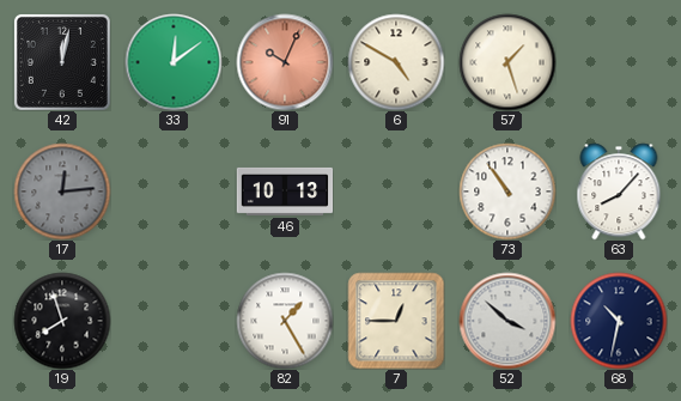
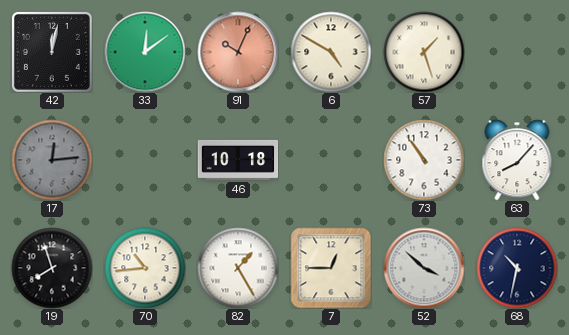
46: 10:13 -> 10:18 (238, 160)
70: none -> 10:44 (145, 268)
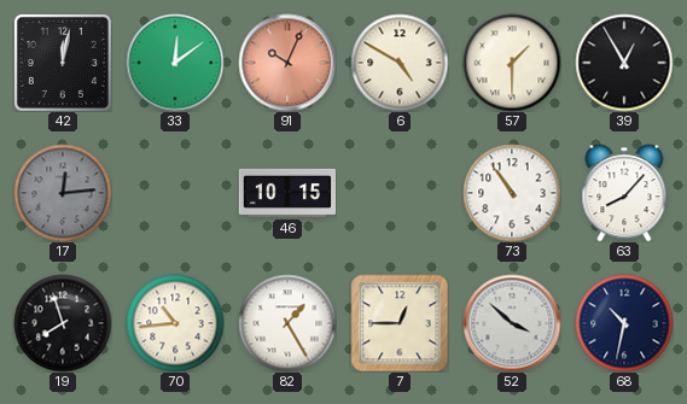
57: 1:27 -> 1:30 (512, 63)
39: none -> 12:55 (624, 63)
46: 10:18 -> 10:15 (287, 193)
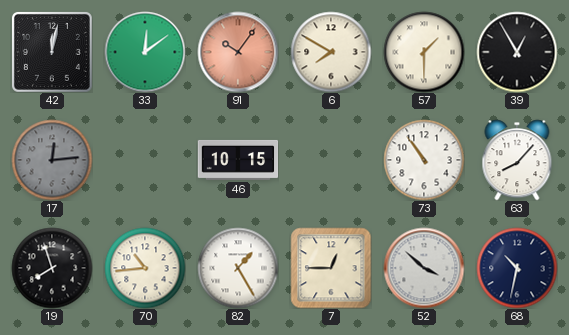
91: 10:04 -> 10:06 (238, 52)
6: 4:50 -> 7:50 (331, 52)
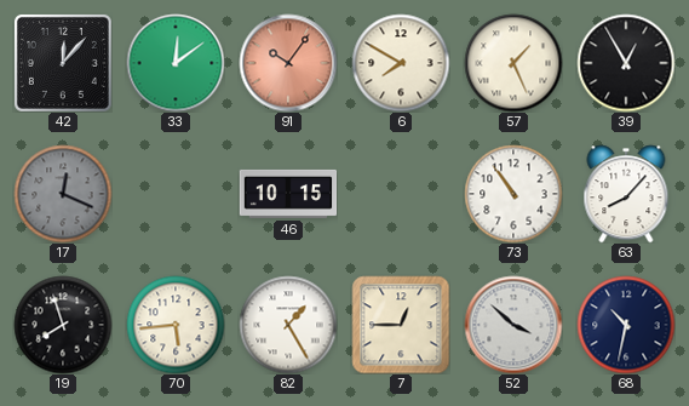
42: 12:02 -> 12:07 (63, 63)
57: 1:30 -> 1:26 (513, 63)
17: 12:14 -> 12:19 (63, 194)
70: 10:44 -> 5:44 (176, 325)
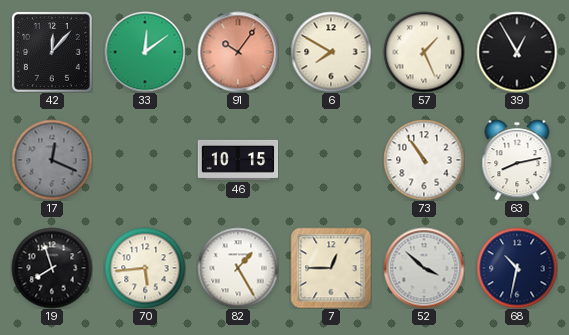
63: 8:07 -> 8:13 (517, 160)
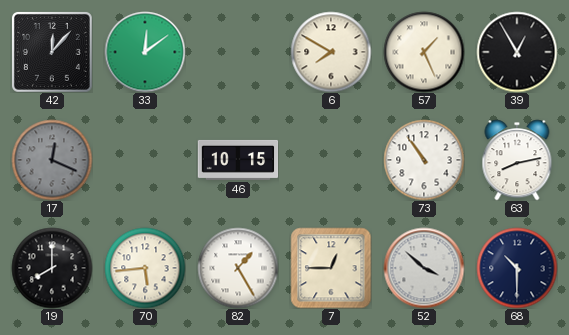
91: 10:06 -> none (238, 52)
19: 7:57 -> 8:00 (52, 268)
68: 10:32 -> 10:30 (517, 268)
